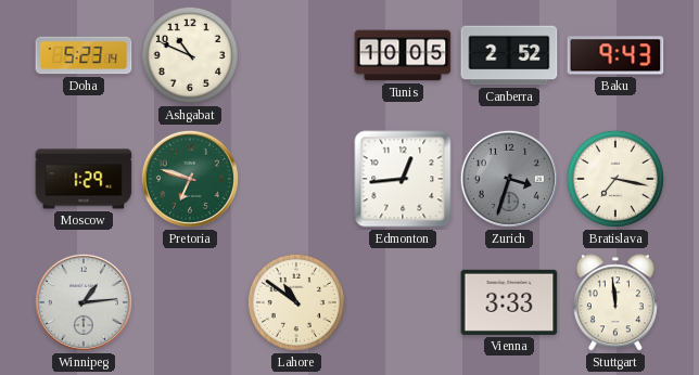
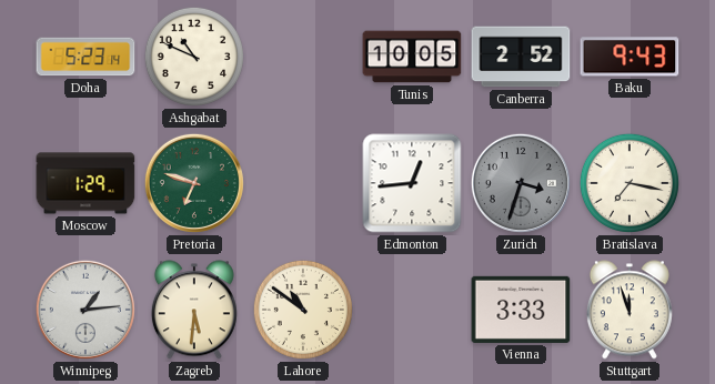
Zagreb: none -> 5:31 (194, 310)
Stuttgart: 11:59 -> 11:57 (630, 310)
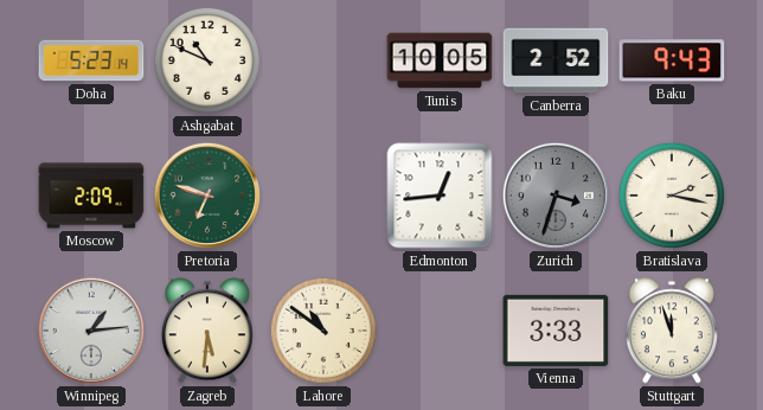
Moscow: 1:29 -> 2:09 (91, 196)
Bratislava: 7:17 -> 2:17 (672, 196)
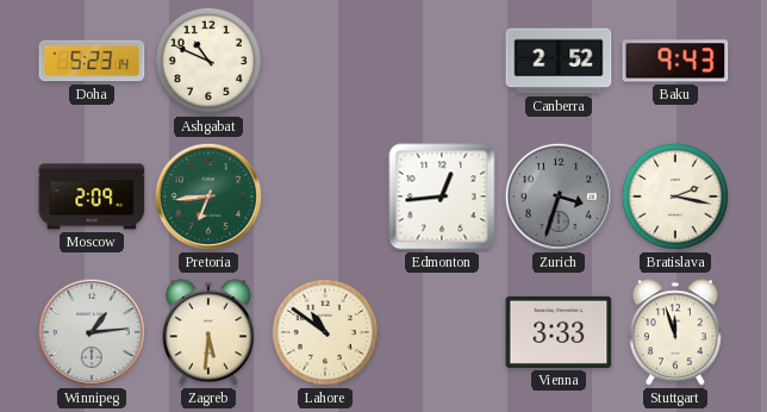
Tunis: 10:05 -> none (440, 60)
Pretoria: 6:48 -> 6:44 (208, 196)
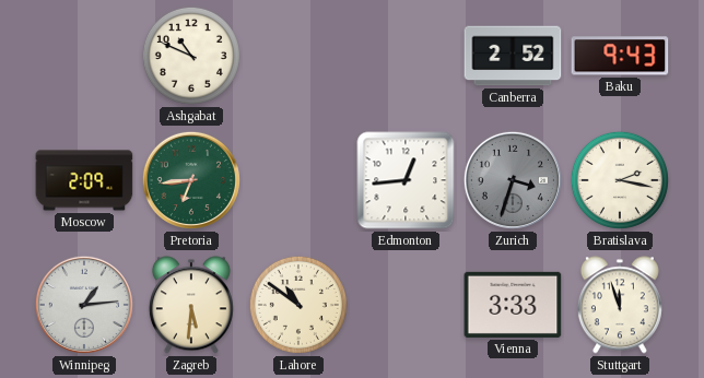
Doha: 5:23 -> none (92, 61)
